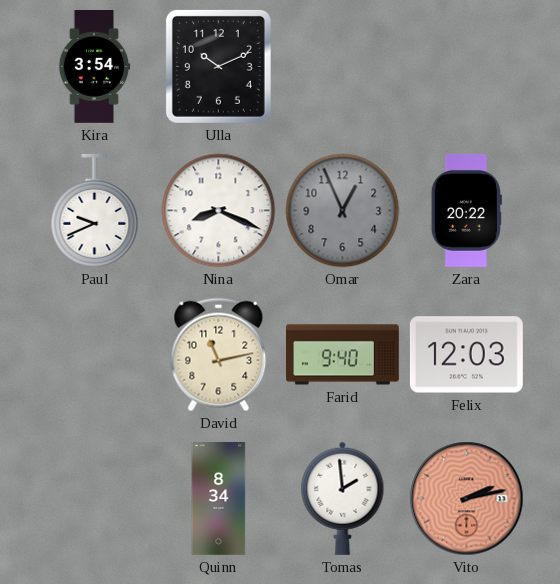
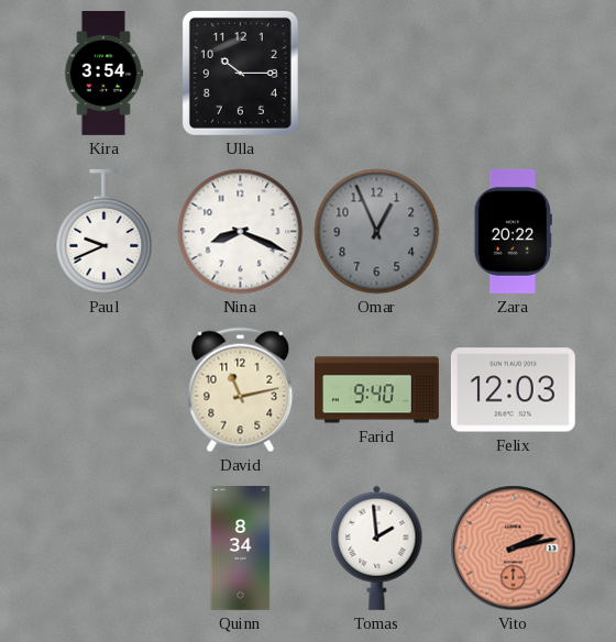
Ulla: 10:11 -> 10:15 (240, 73)
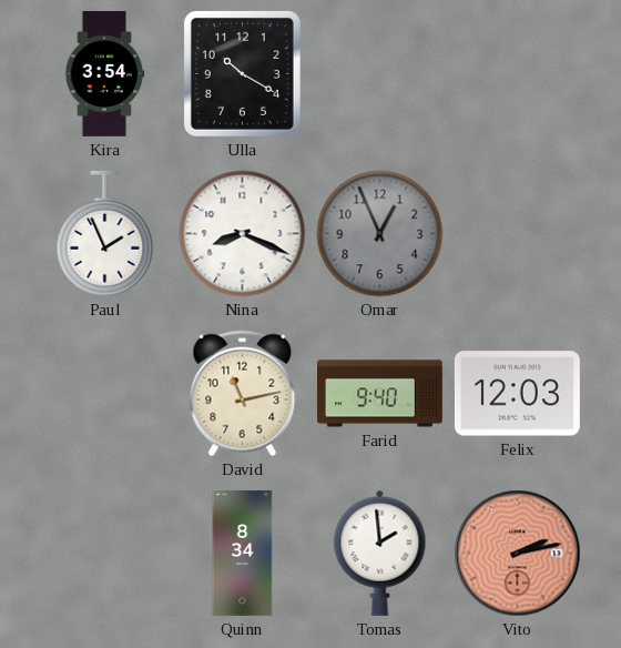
Ulla: 10:15 -> 10:20 (242, 73)
Paul: 9:41 -> 1:56 (105, 233)
Zara: 20:22 -> none (513, 231)
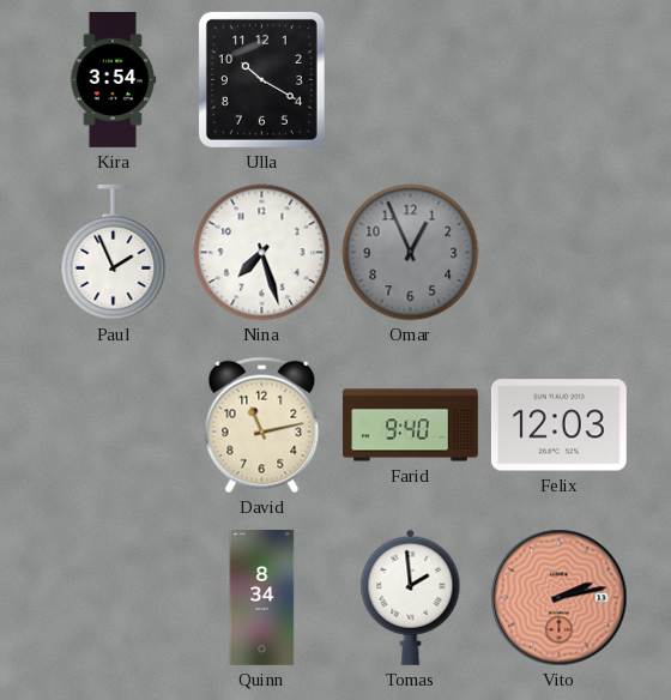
Nina: 8:19 -> 7:27 (262, 253)
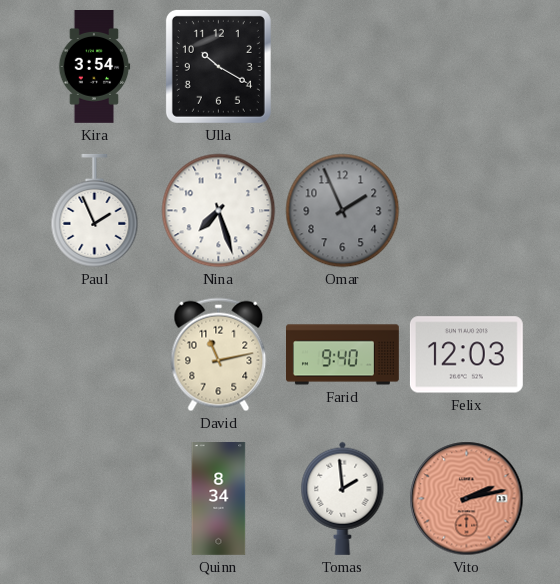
Omar: 12:56 -> 1:56 (343, 211)
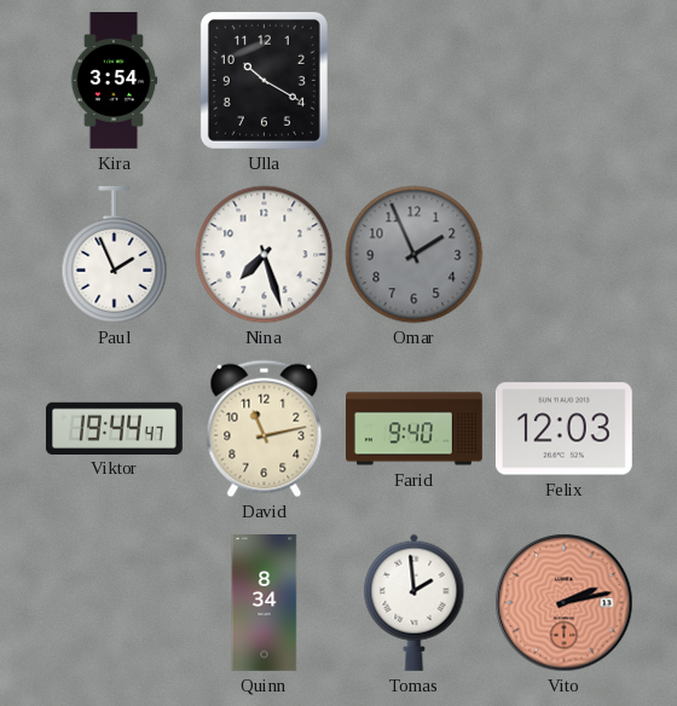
Viktor: none -> 19:44 (114, 428)
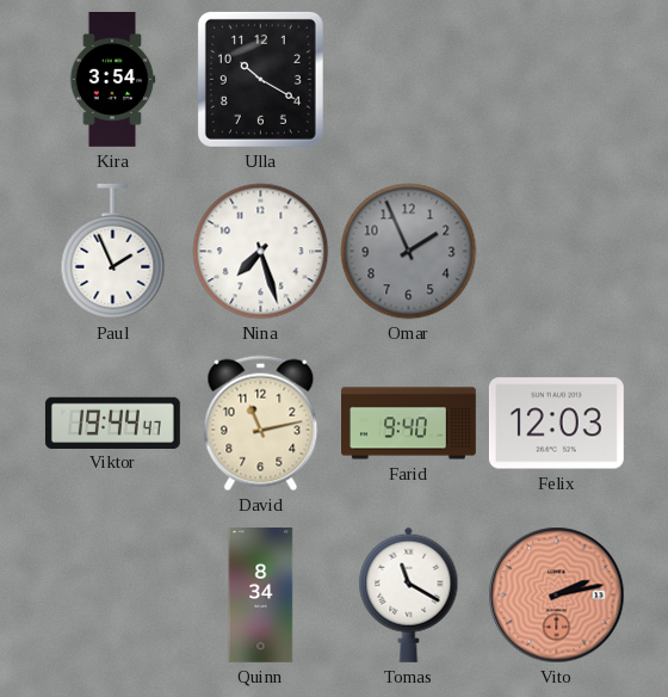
Tomas: 1:59 -> 11:20 (409, 594)
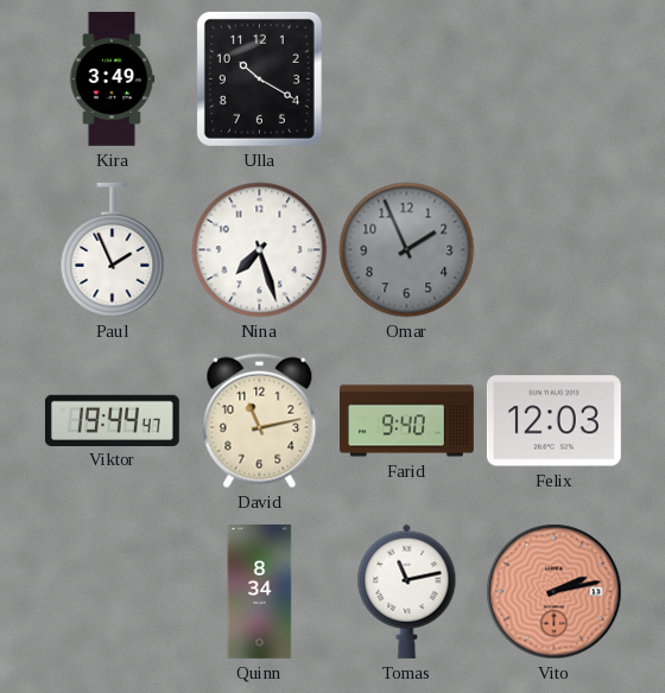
Kira: 3:54 -> 3:49 (112, 80)
Tomas: 11:20 -> 11:13 (407, 591)
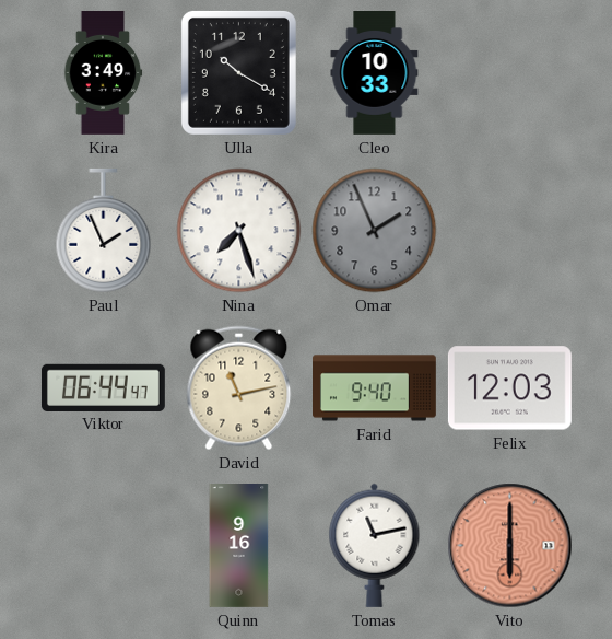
Cleo: none -> 10:33 (375, 73)
Viktor: 19:44 -> 06:44 (103, 387)
Quinn: 8:34 -> 9:16 (239, 546)
Vito: 2:13 -> 6:00 (510, 546)
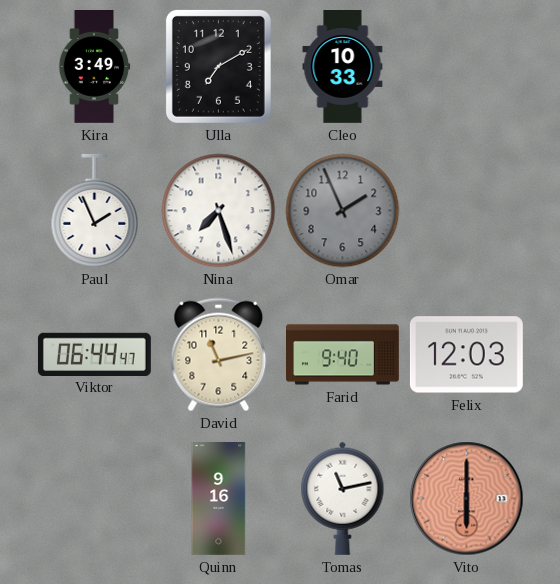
Ulla: 10:20 -> 7:10 (218, 66)
